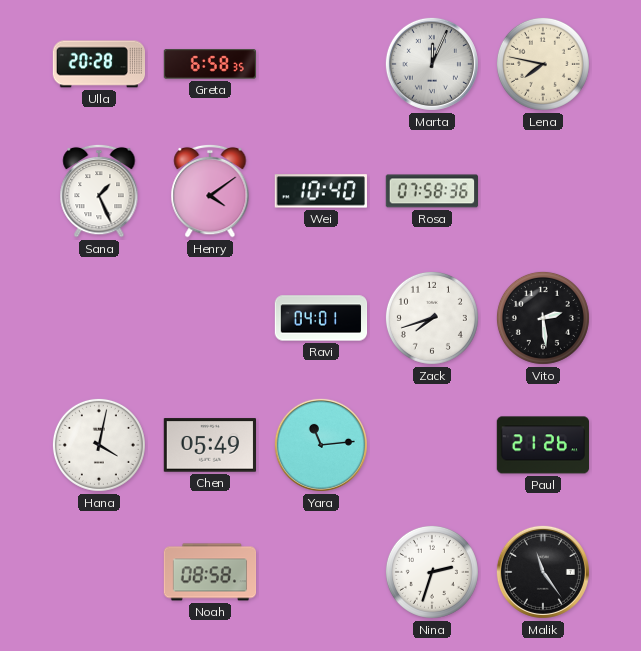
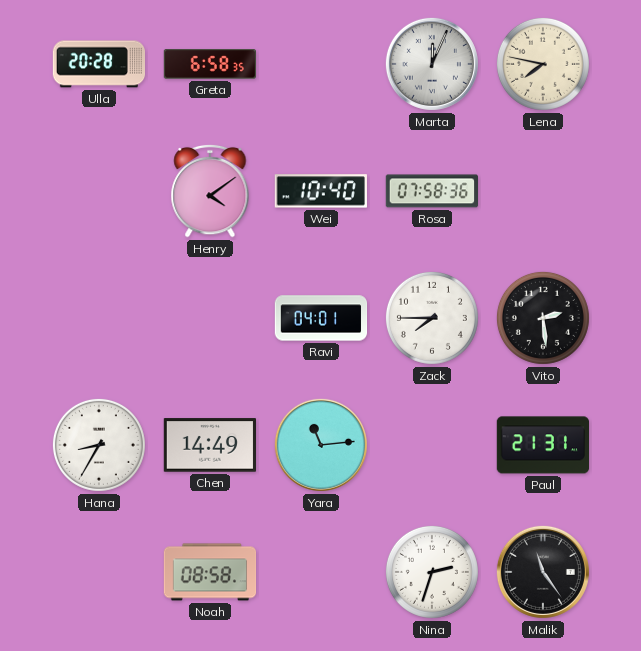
Sana: 1:26 -> none (99, 191)
Zack: 7:42 -> 7:45 (432, 318)
Hana: 4:02 -> 8:35 (99, 445)
Chen: 05:49 -> 14:49 (209, 445)
Paul: 21:26 -> 21:31 (542, 445)
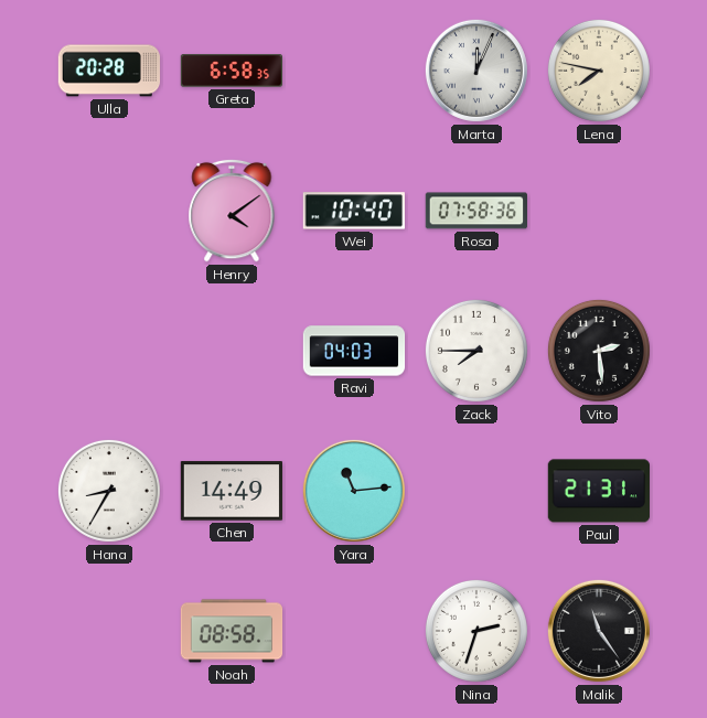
Ravi: 04:01 -> 04:03 (354, 351)
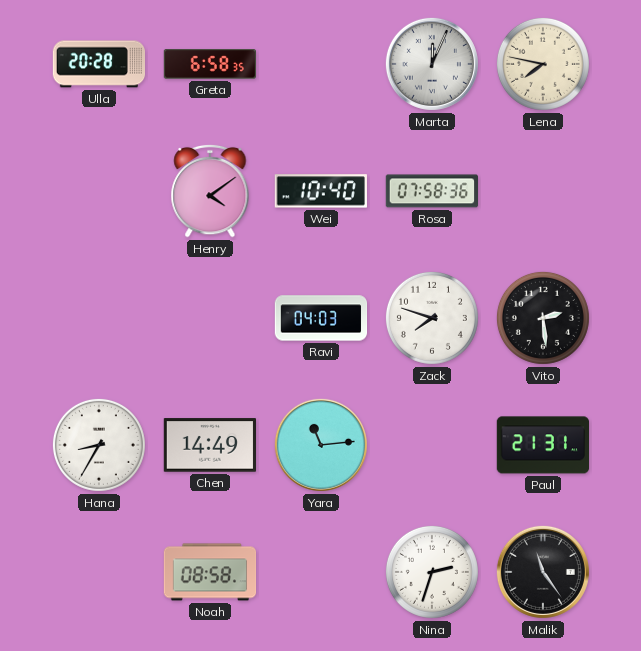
Zack: 7:45 -> 7:48 (432, 318)
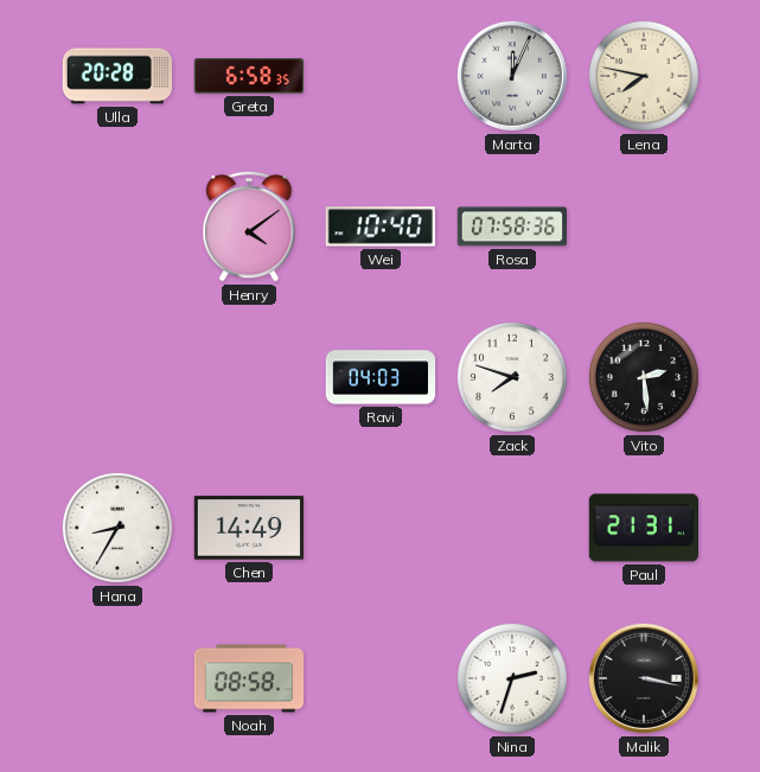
Yara: 11:14 -> none (321, 445)
Malik: 11:24 -> 3:17 (644, 678)
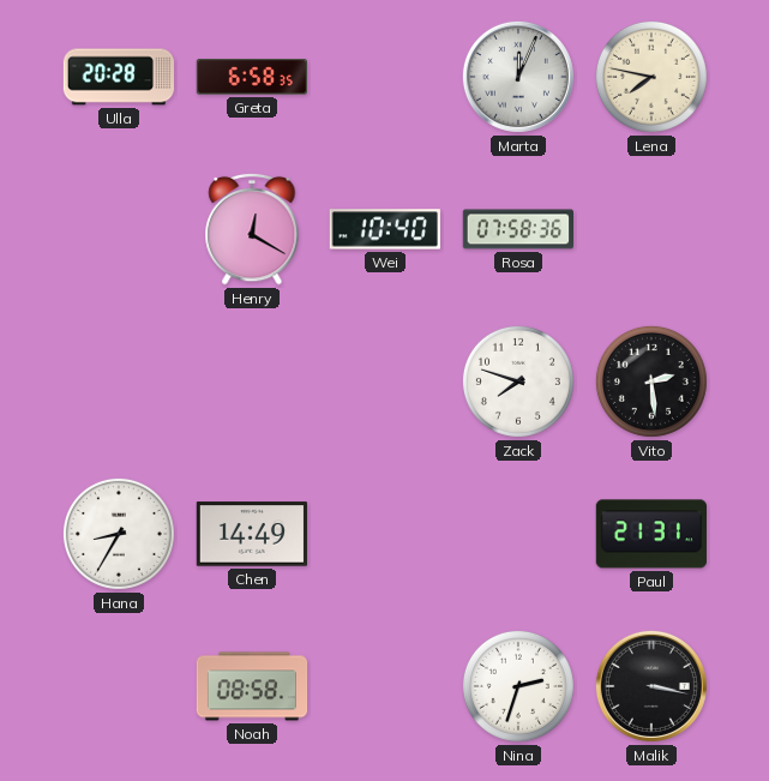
Henry: 4:09 -> 12:20 (252, 229)
Ravi: 04:03 -> none (381, 377)
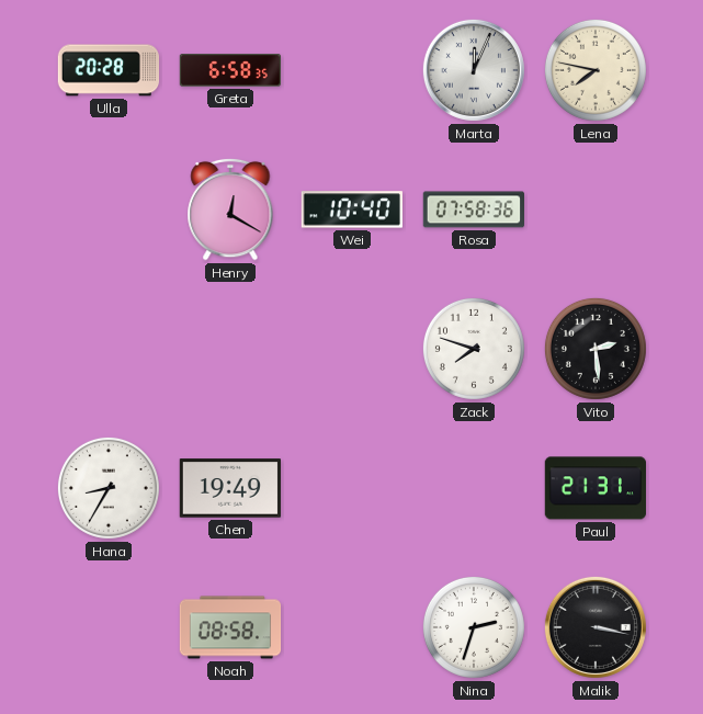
Chen: 14:49 -> 19:49 (229, 488)
